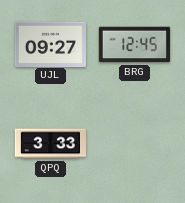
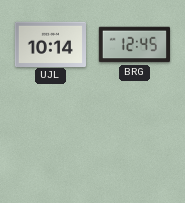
UJL: 09:27 -> 10:14 (50, 44)
QPQ: 3:33 -> none (50, 144)
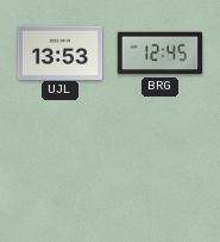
UJL: 10:14 -> 13:53 (59, 52)
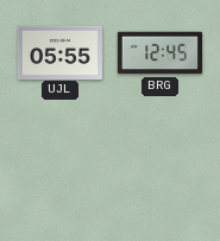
UJL: 13:53 -> 05:55 (59, 52)
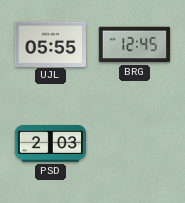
PSD: none -> 2:03 (50, 144)
